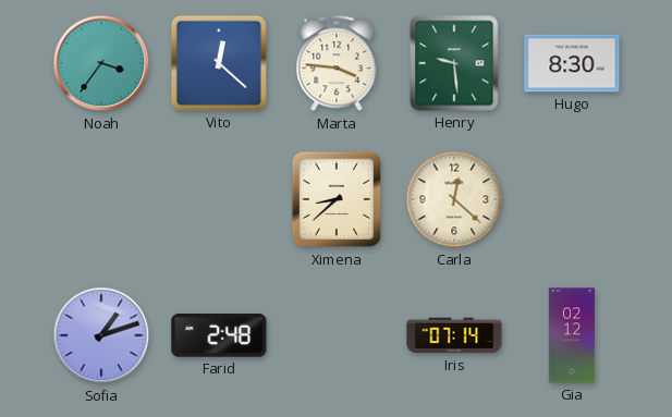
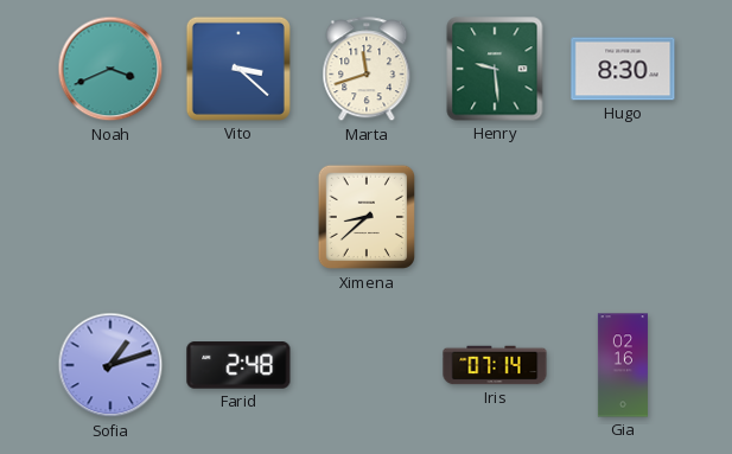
Noah: 3:36 -> 3:41 (110, 69)
Vito: 12:22 -> 3:22 (238, 69)
Marta: 3:46 -> 11:42 (367, 70)
Carla: 12:22 -> none (454, 199)
Gia: 02:12 -> 02:16 (623, 365)
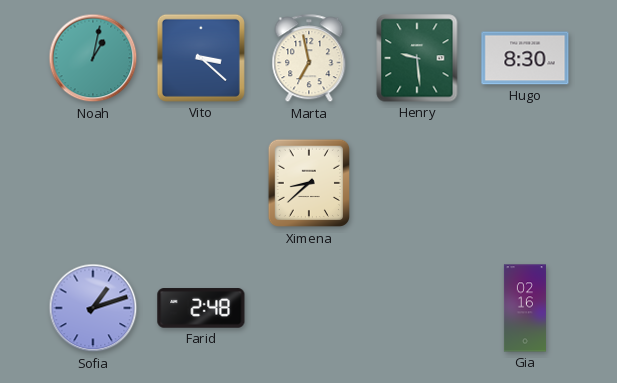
Noah: 3:41 -> 1:02 (93, 58)
Marta: 11:42 -> 6:58 (309, 59)
Iris: 07:14 -> none (495, 365)
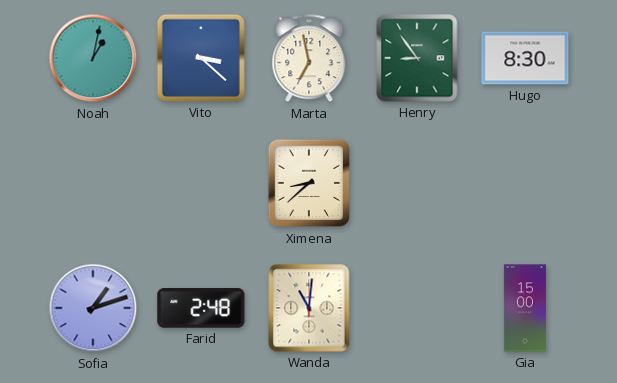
Henry: 9:29 -> 8:54 (417, 58)
Wanda: none -> 11:01 (309, 308)
Gia: 02:16 -> 15:00 (525, 308)
